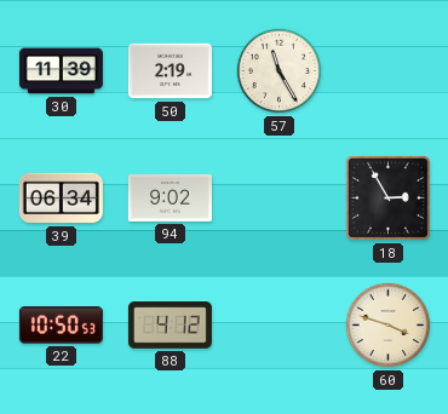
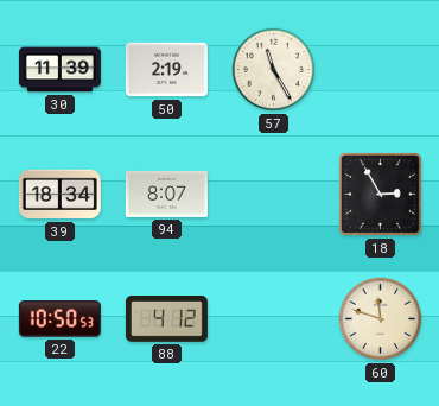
39: 06:34 -> 18:34 (59, 195)
94: 9:02 -> 8:07 (166, 194)
60: 3:48 -> 11:48 (381, 319)
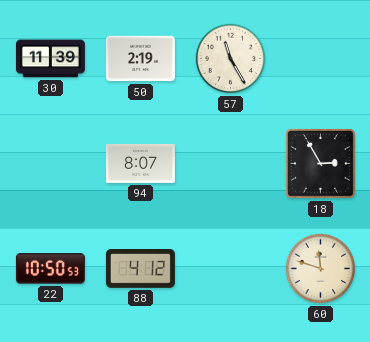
39: 18:34 -> none (59, 195)
